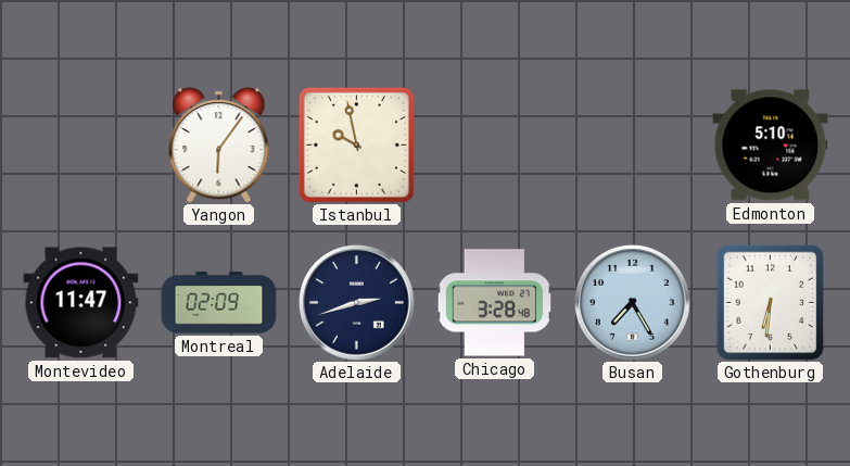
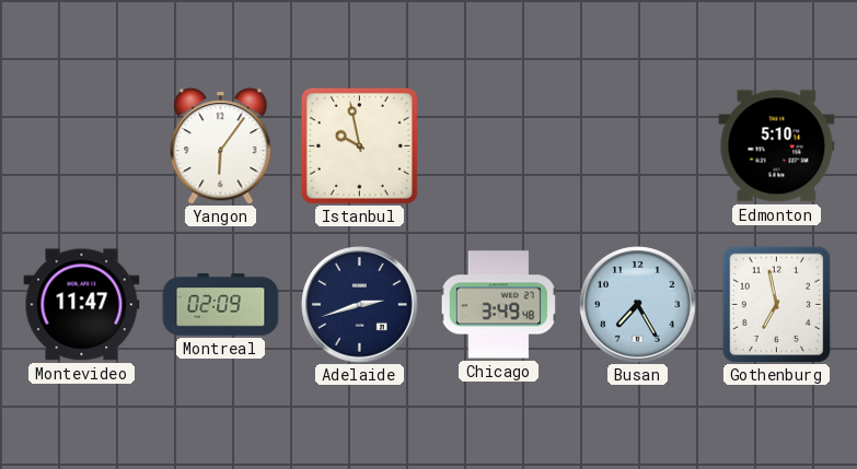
Chicago: 3:28 -> 3:49 (498, 305)
Gothenburg: 6:31 -> 6:58 (777, 304)
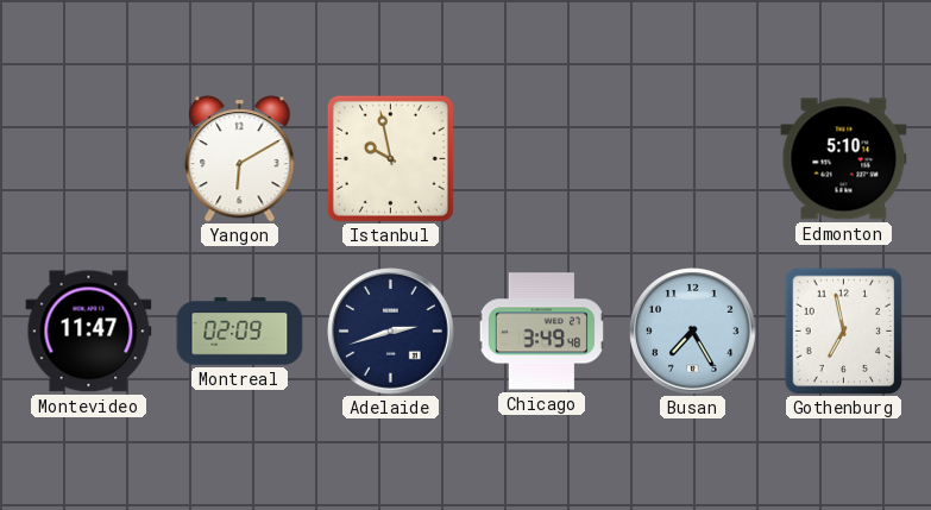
Yangon: 6:06 -> 6:10 (240, 159)
